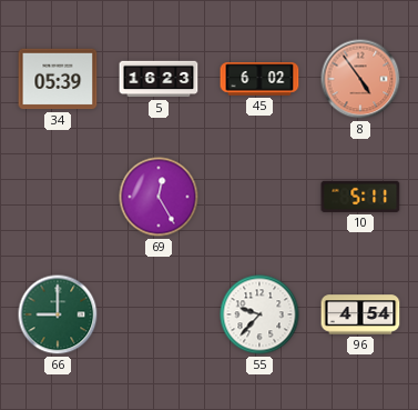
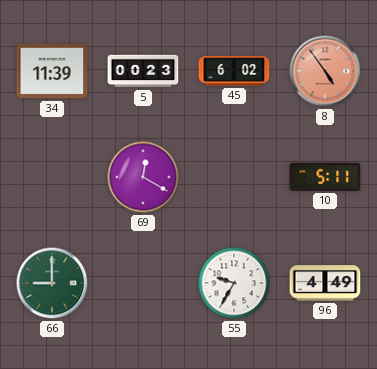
34: 05:39 -> 11:39 (52, 71)
5: 16:23 -> 00:23 (143, 71)
69: 12:25 -> 12:20 (143, 177)
55: 9:37 -> 9:35 (234, 283)
96: 4:54 -> 4:49 (325, 283)
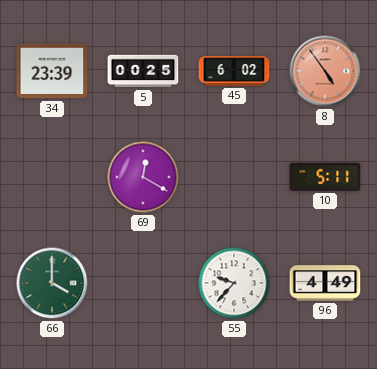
34: 11:39 -> 23:39 (52, 71)
5: 00:23 -> 00:25 (143, 71)
66: 9:00 -> 4:00 (52, 283)
55: 9:35 -> 9:37 (234, 283)
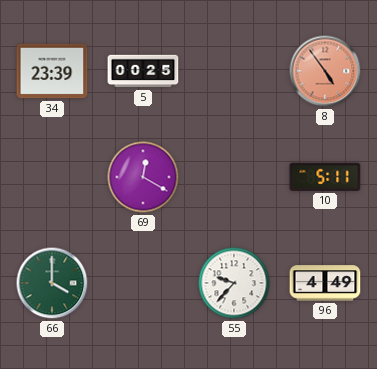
45: 6:02 -> none (234, 71)
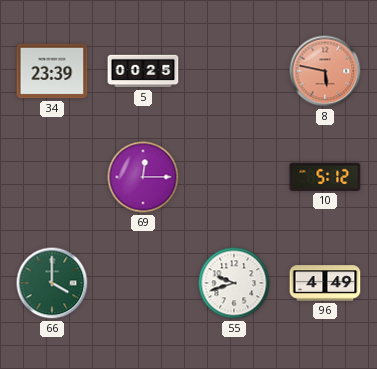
8: 4:54 -> 5:47 (325, 71)
69: 12:20 -> 12:15 (143, 177)
10: 5:11 -> 5:12 (325, 177)
55: 9:37 -> 9:42 (234, 283)
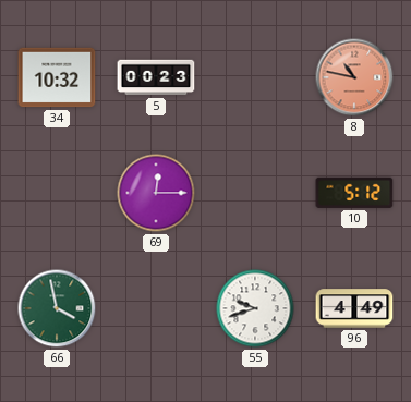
34: 23:39 -> 10:32 (57, 77)
5: 00:25 -> 00:23 (156, 77)
8: 5:47 -> 10:47 (354, 77)
66: 4:00 -> 3:58 (57, 308)
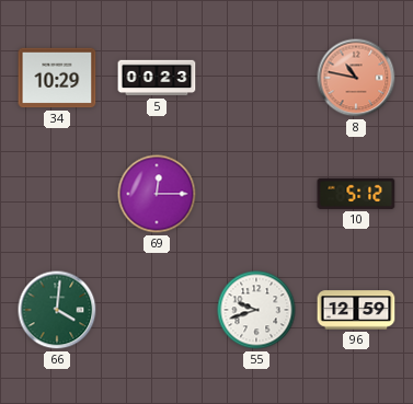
34: 10:32 -> 10:29 (57, 78)
66: 3:58 -> 4:01 (57, 310)
96: 4:49 -> 12:59 (356, 310)
